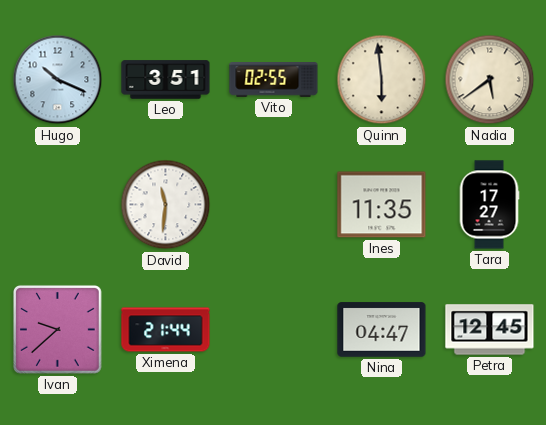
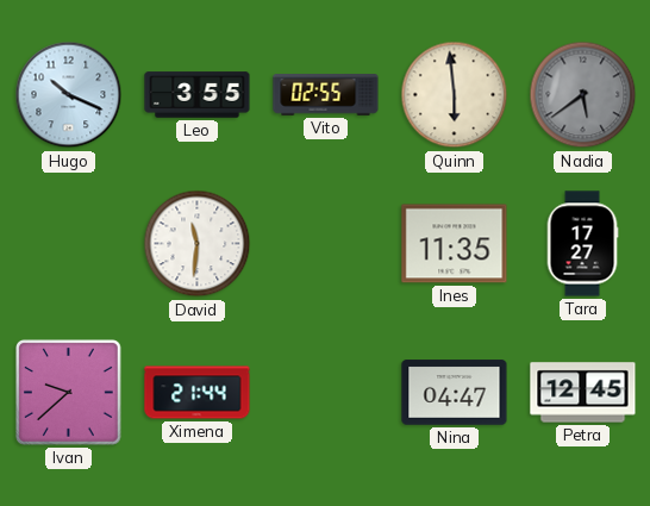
Leo: 3:51 -> 3:55 (198, 95)
Nadia dial: cream -> grey (583, 95)
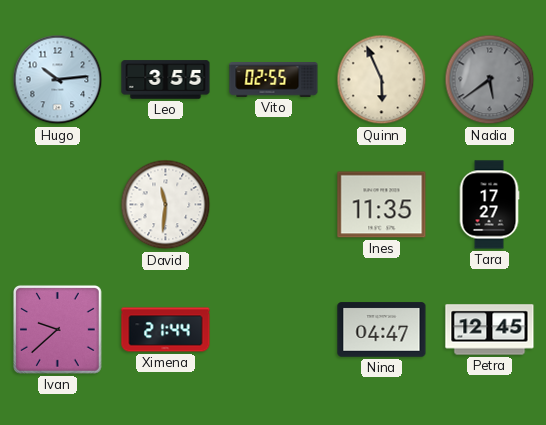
Hugo: 10:19 -> 10:14 (58, 80)
Quinn: 5:59 -> 5:56 (382, 80)
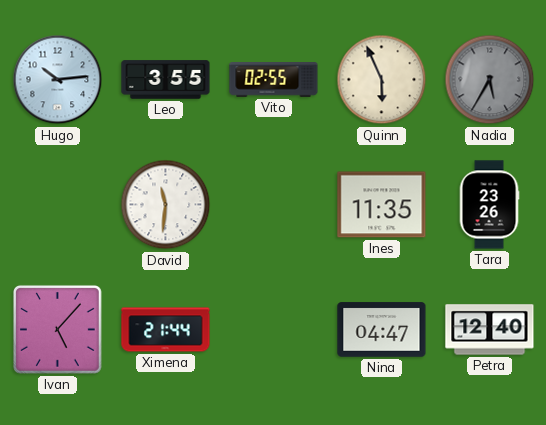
Nadia: 5:39 -> 5:35 (490, 80)
Tara: 17:27 -> 23:26 (489, 205)
Ivan: 9:38 -> 5:07 (57, 329)
Petra: 12:45 -> 12:40 (490, 330)
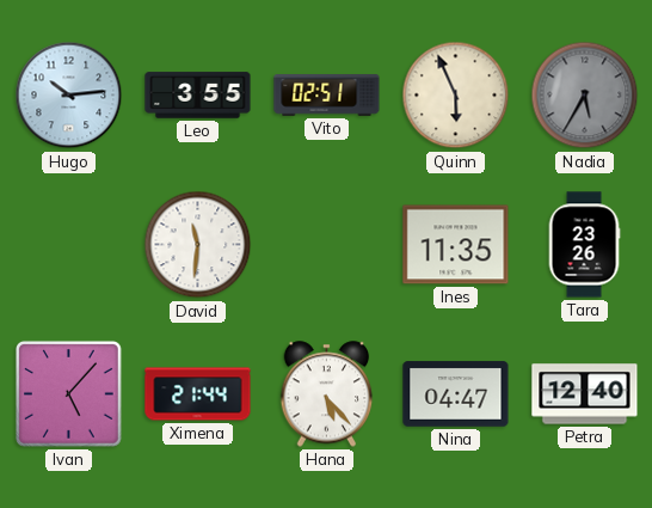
Vito: 02:55 -> 02:51 (327, 96)
Hana: none -> 5:23 (327, 394)
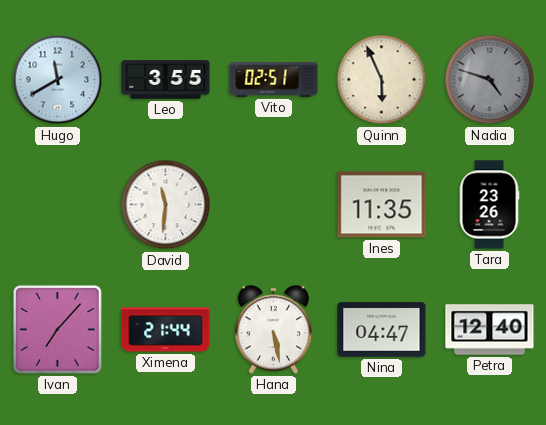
Hugo: 10:14 -> 11:40 (58, 80)
Nadia: 5:35 -> 4:48 (490, 80)
Ivan: 5:07 -> 7:07 (57, 329)
Hana: 5:23 -> 5:28 (274, 330)
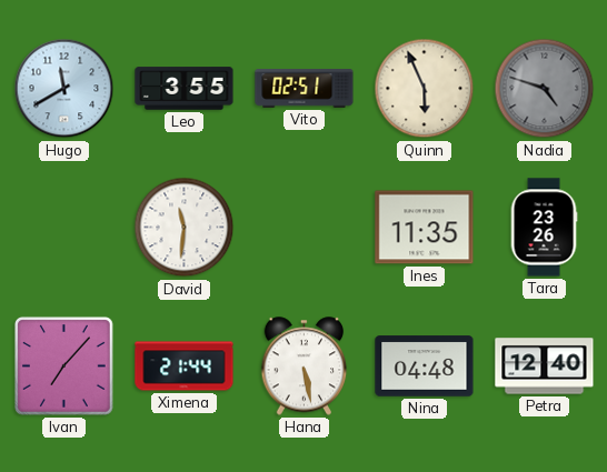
Nina: 04:47 -> 04:48 (425, 366)
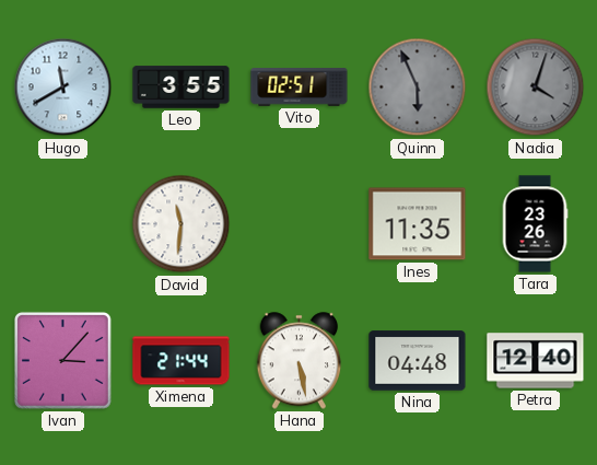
Quinn dial: cream -> grey (418, 88)
Nadia: 4:48 -> 4:03 (536, 88)
Ivan: 7:07 -> 3:07 (62, 360)
